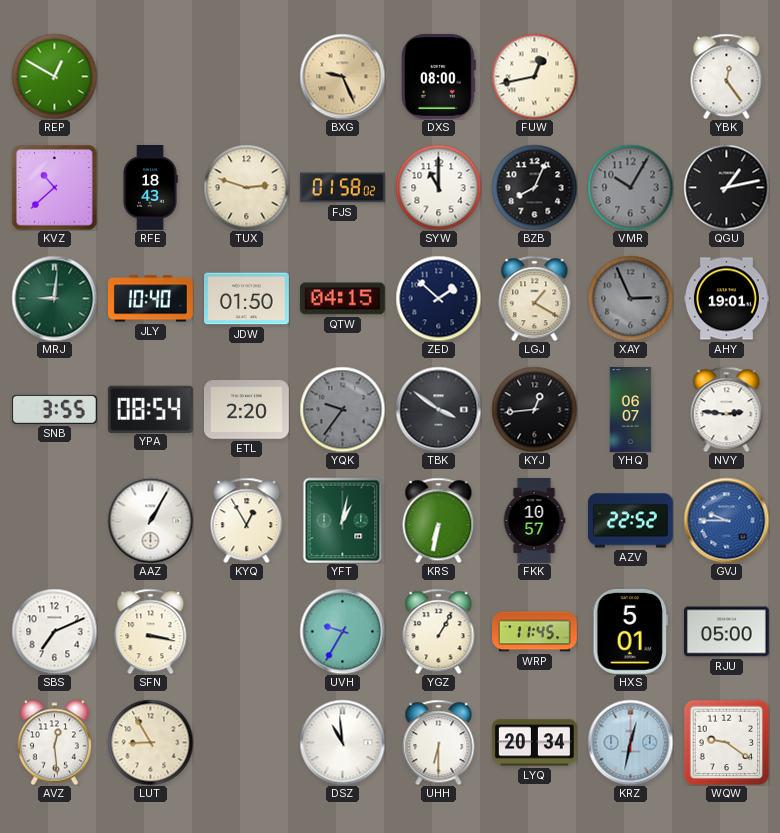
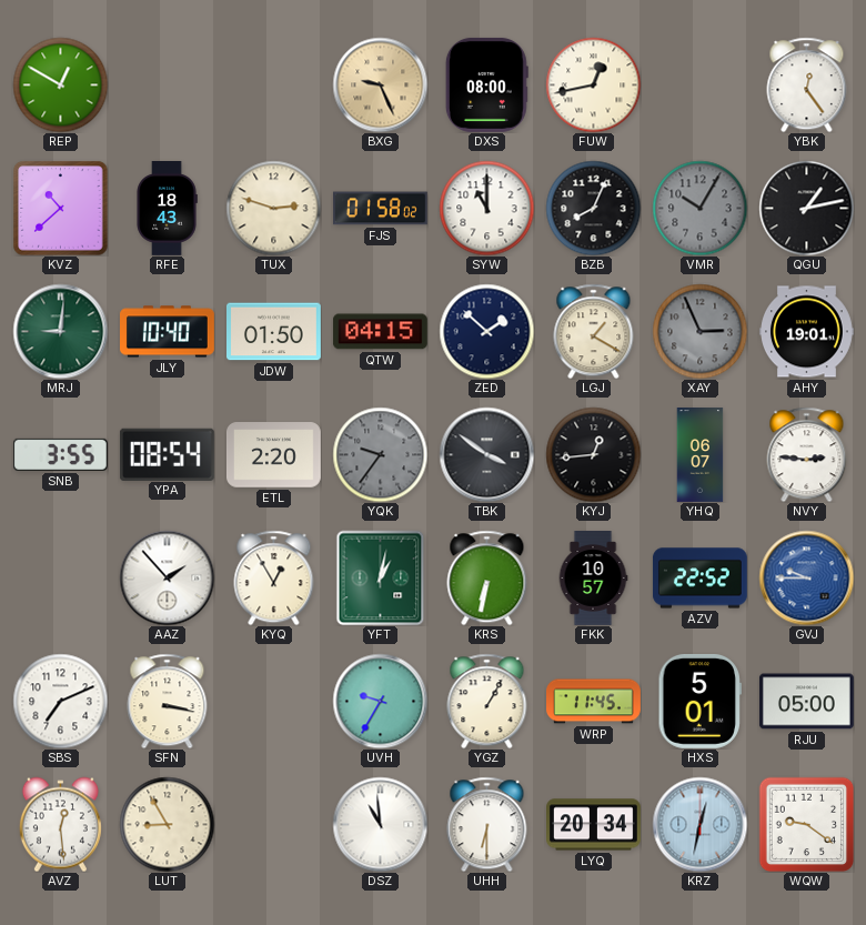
AAZ: 1:05 -> 1:53 (167, 577)
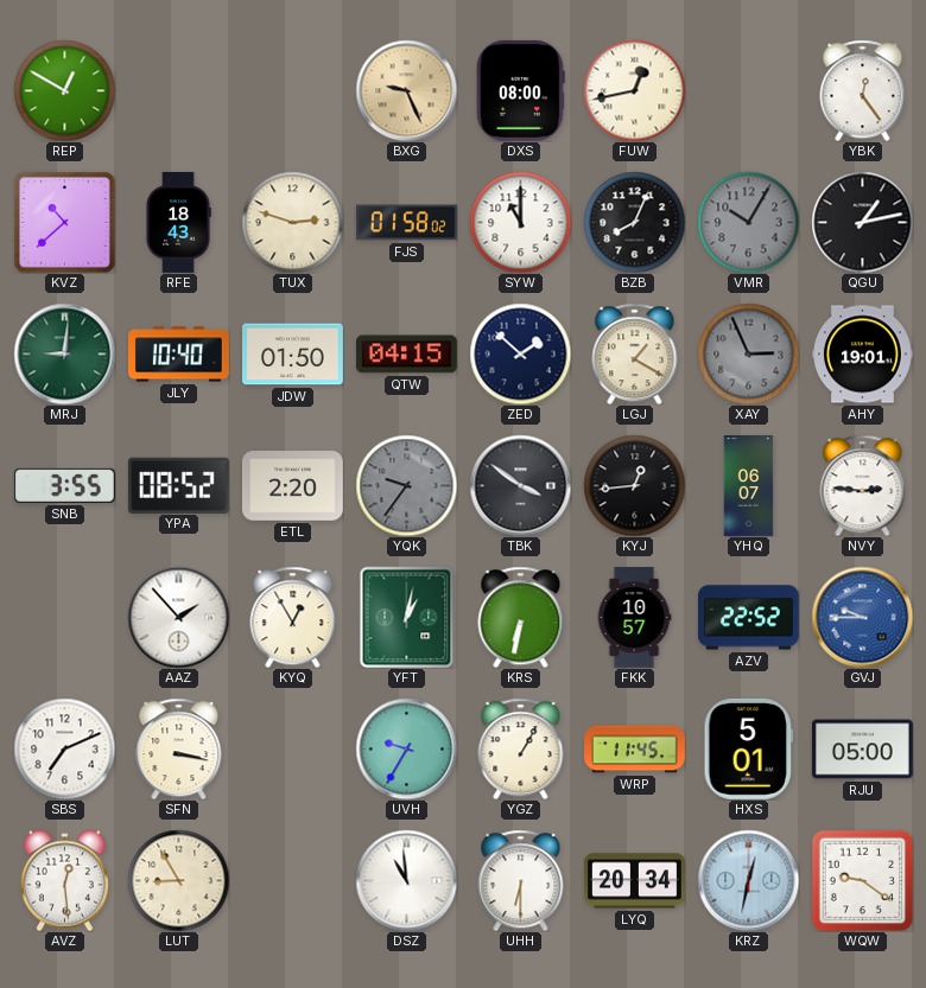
YPA: 08:54 -> 08:52 (178, 485)
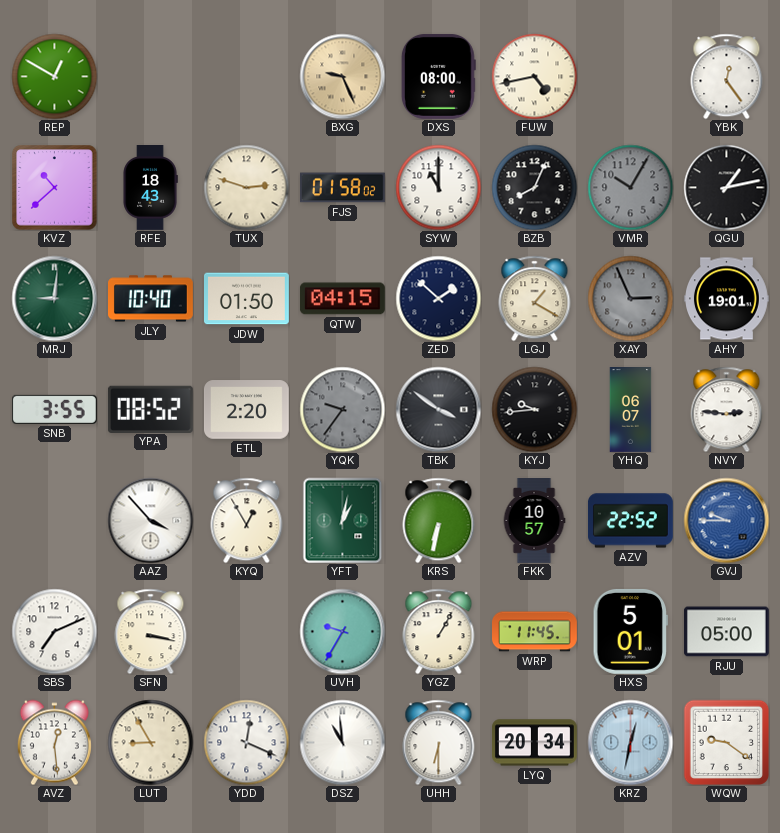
FUW: 12:43 -> 4:43 (534, 76)
KYJ: 12:44 -> 9:44 (534, 409)
AAZ: 1:53 -> 3:53 (150, 520)
YDD: none -> 12:19 (246, 742)
